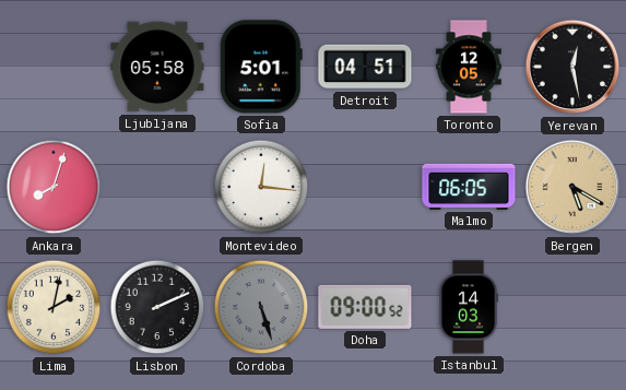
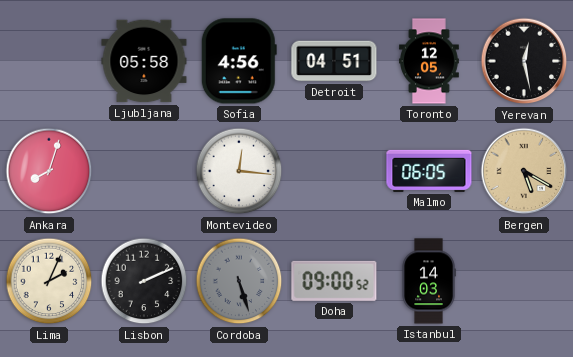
Sofia: 5:01 -> 4:56 (239, 61)
Lima: 2:02 -> 2:04 (49, 281)
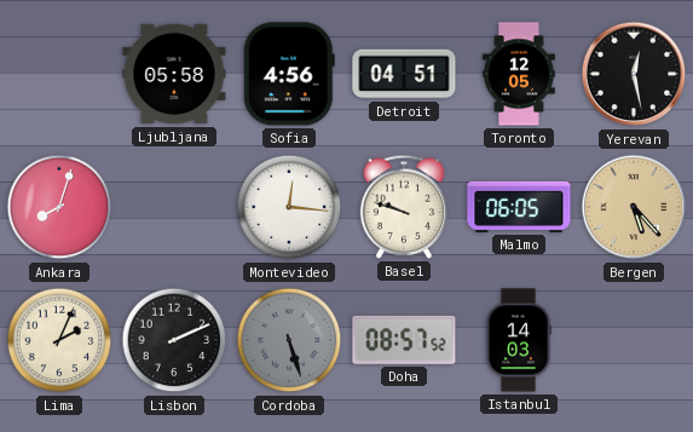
Basel: none -> 9:48 (404, 207)
Bergen: 5:20 -> 5:23 (634, 207)
Doha: 09:00 -> 08:57 (404, 340)
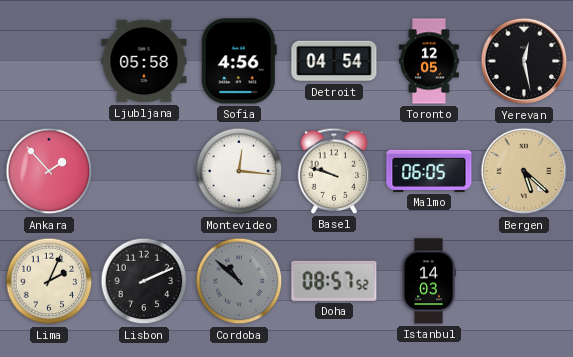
Detroit: 04:51 -> 04:54 (334, 61)
Ankara: 8:03 -> 1:53 (49, 171)
Bergen: 5:23 -> 5:22 (524, 171)
Cordoba: 5:27 -> 10:52 (239, 281)
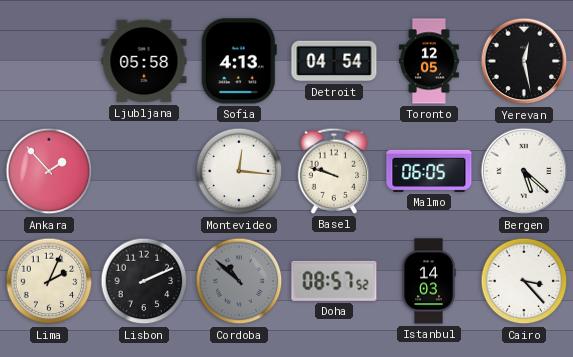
Sofia: 4:56 -> 4:13 (239, 61)
Bergen dial: champagne -> white (524, 171)
Cairo: none -> 3:23 (524, 281)
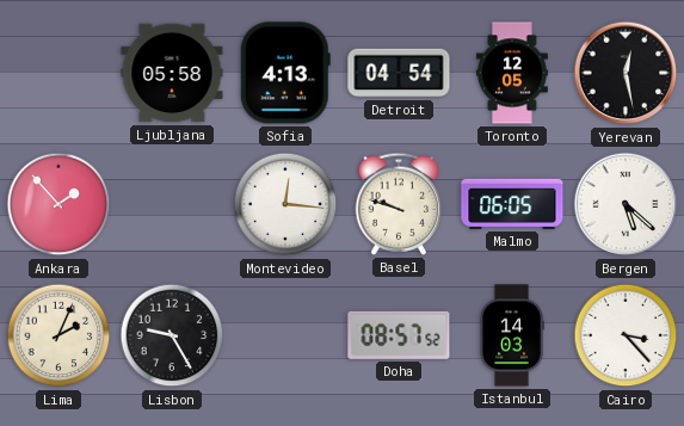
Lisbon: 2:11 -> 9:25 (172, 335)
Cordoba: 10:52 -> none (239, 281)
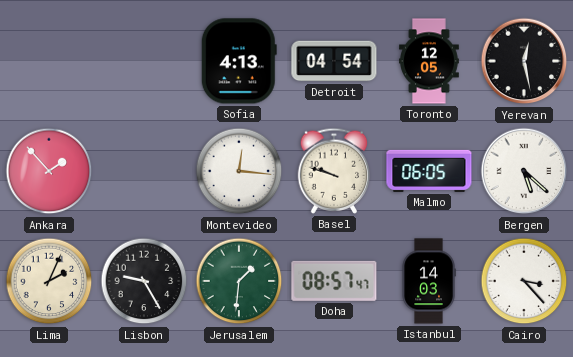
Ljubljana: 05:58 -> none (172, 73)
Jerusalem: none -> 1:31 (239, 281)
Doha: 08:57:52 -> 08:57:47 (334, 281)
